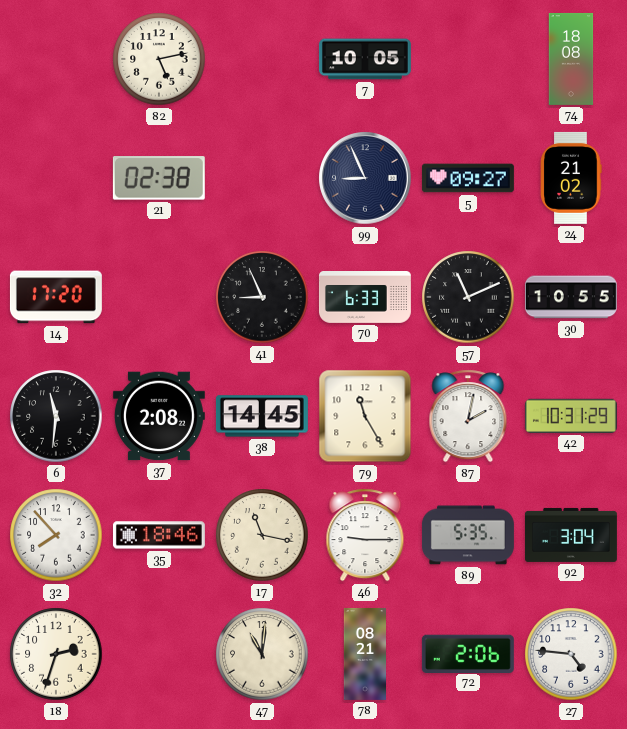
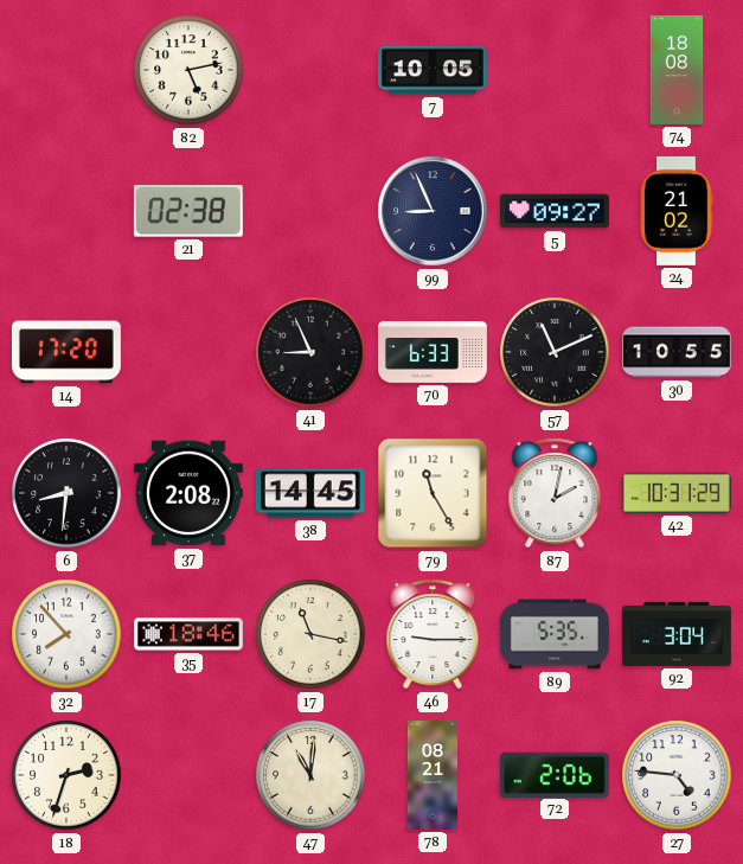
6: 11:31 -> 8:31 (66, 493)
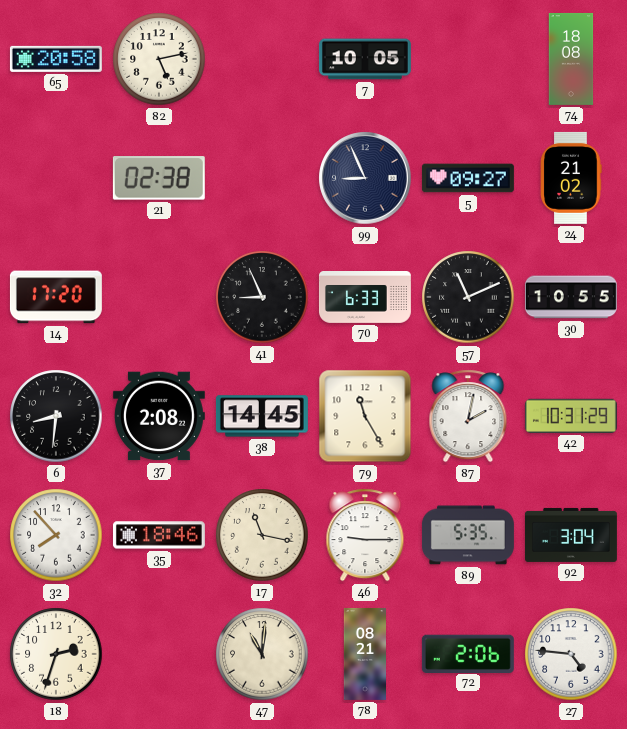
65: none -> 20:58 (56, 59)
